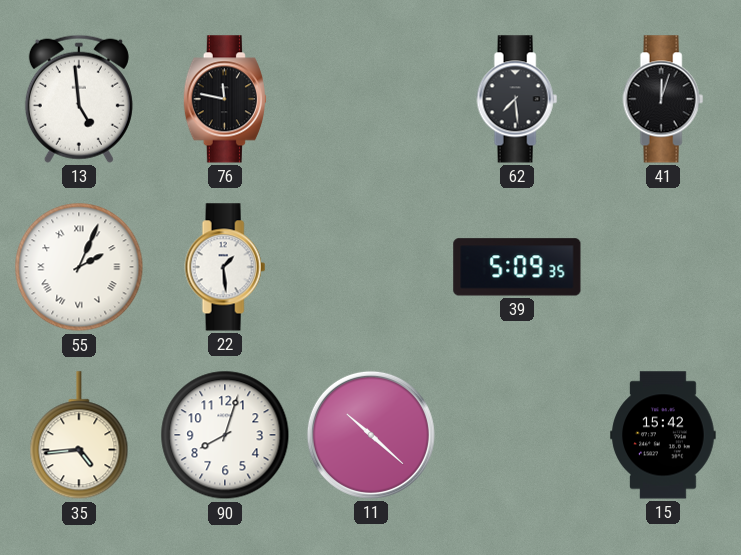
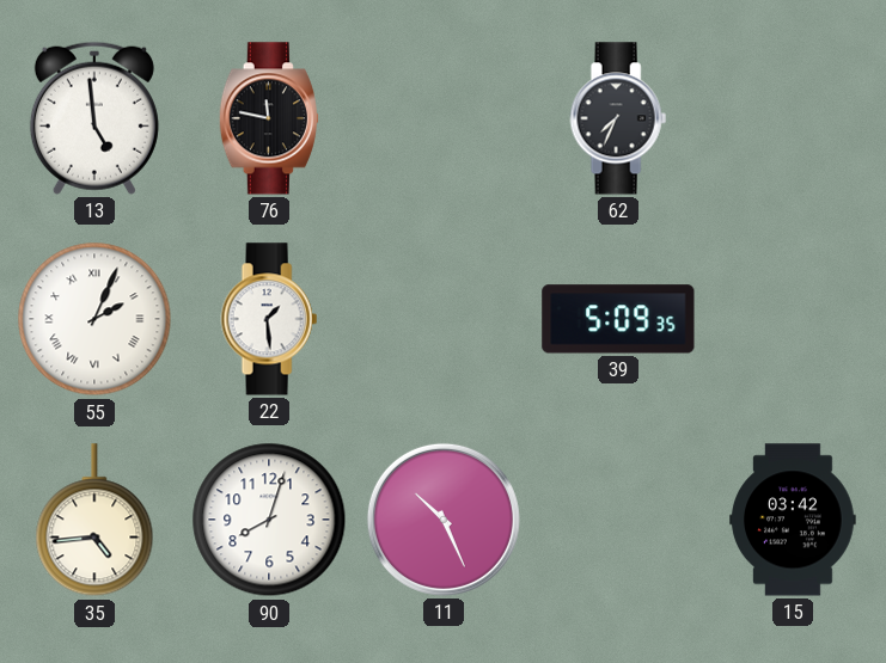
62: 7:29 -> 7:34 (618, 118)
41: 12:03 -> none (663, 99)
11: 10:22 -> 10:26 (444, 520)
15: 15:42 -> 03:42 (793, 520)
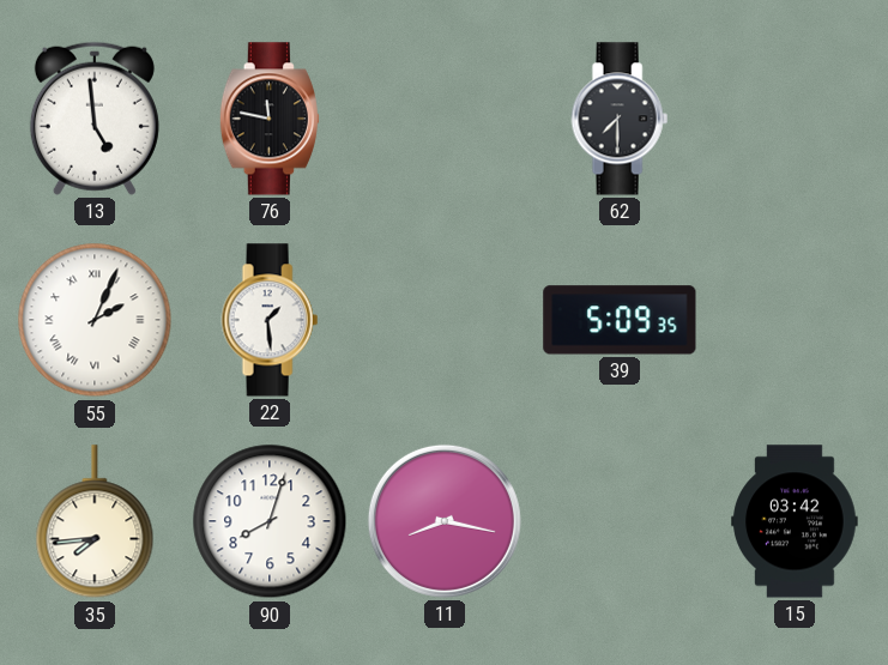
62: 7:34 -> 7:30 (620, 119)
35: 4:44 -> 7:44 (95, 522)
11: 10:26 -> 8:17 (445, 521)
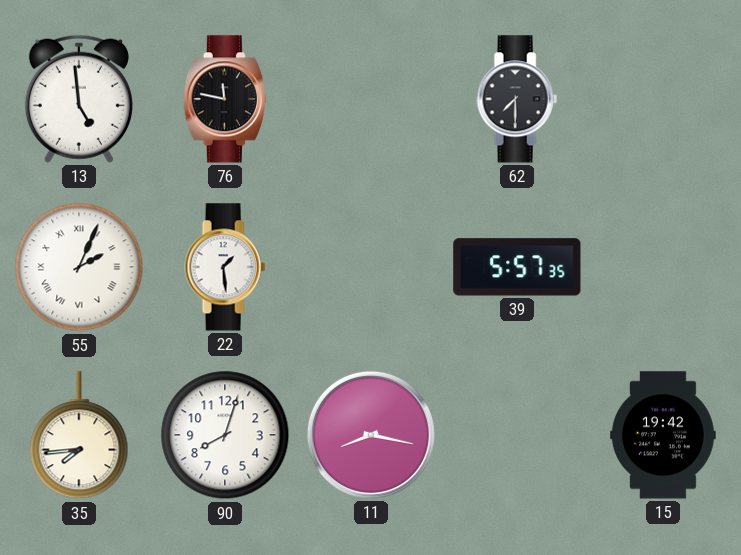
39: 5:09 -> 5:57 (517, 267)
15: 03:42 -> 19:42 (663, 435)
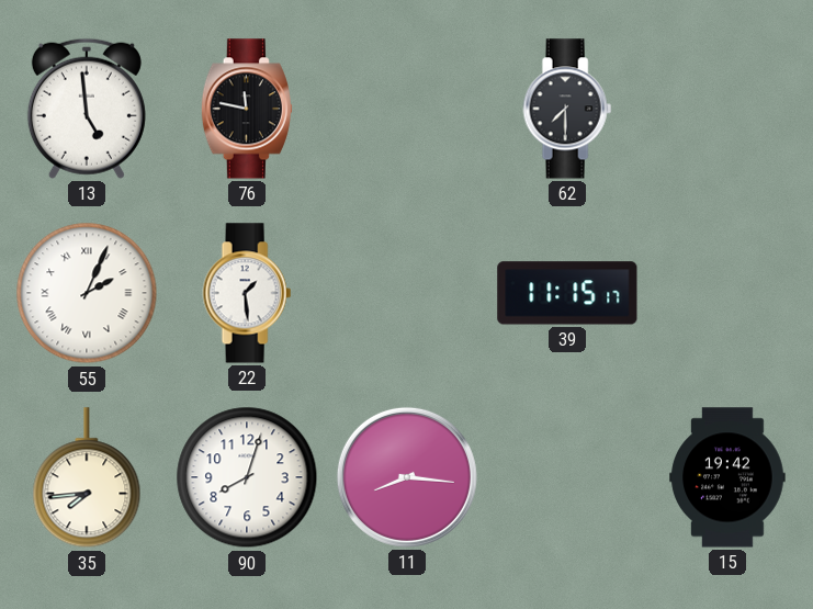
39: 5:57 -> 11:15 (567, 293)
11: 8:17 -> 8:16 (407, 477)
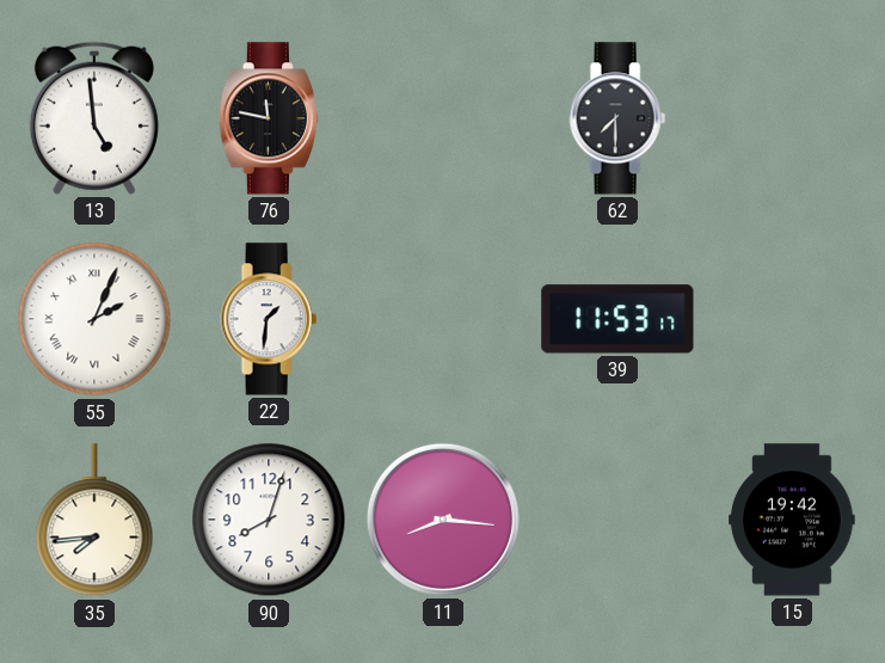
22: 1:29 -> 1:31 (269, 319)
39: 11:15 -> 11:53 (617, 319)
